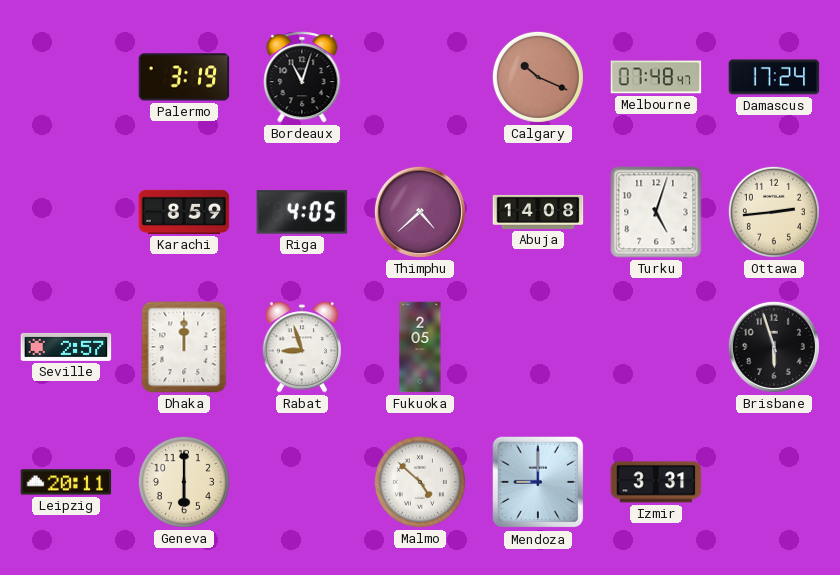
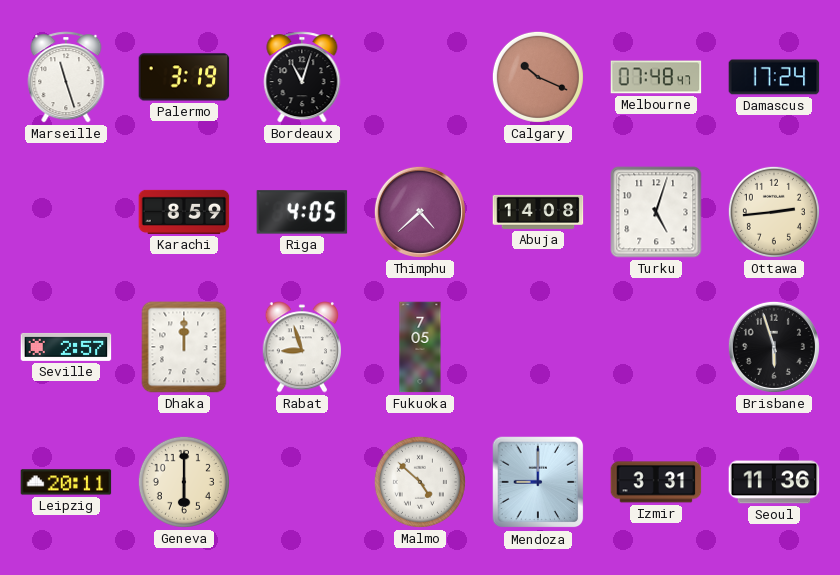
Marseille: none -> 11:27 (66, 77)
Fukuoka: 2:05 -> 7:05 (420, 347)
Seoul: none -> 11:36 (774, 482)
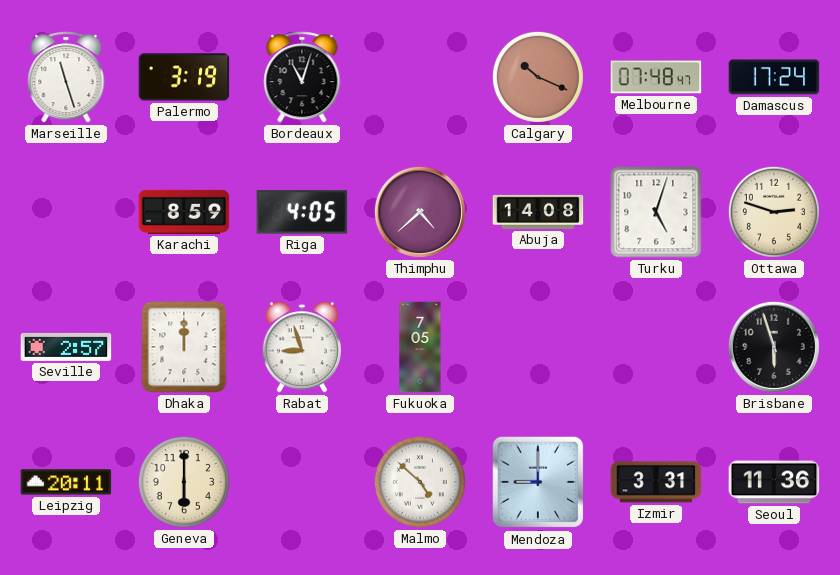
Ottawa: 2:44 -> 2:48 (774, 212)
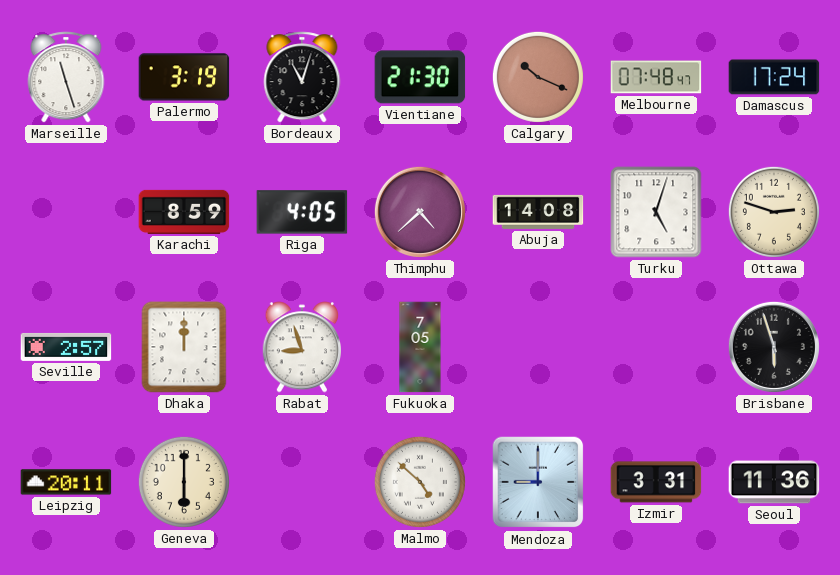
Vientiane: none -> 21:30 (420, 77)
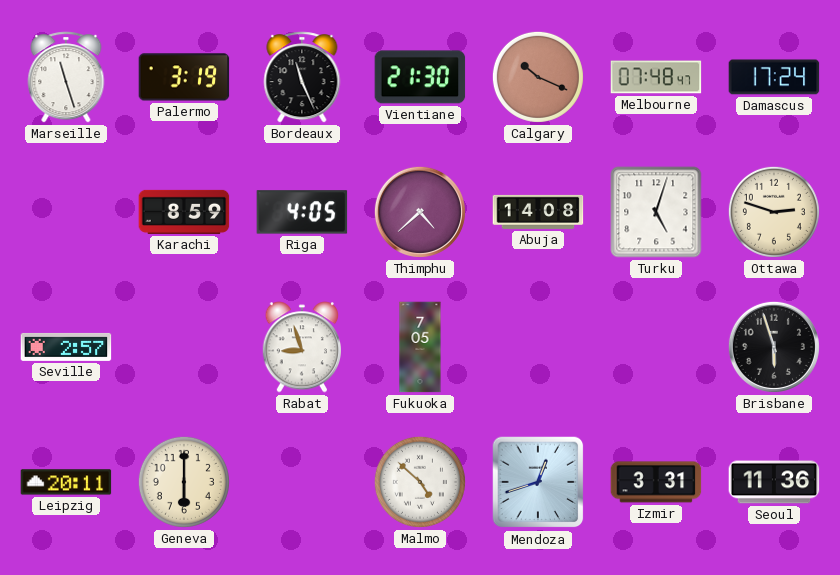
Bordeaux: 11:03 -> 11:26 (302, 77)
Dhaka: 12:00 -> none (184, 347)
Mendoza: 9:00 -> 12:42 (538, 482)
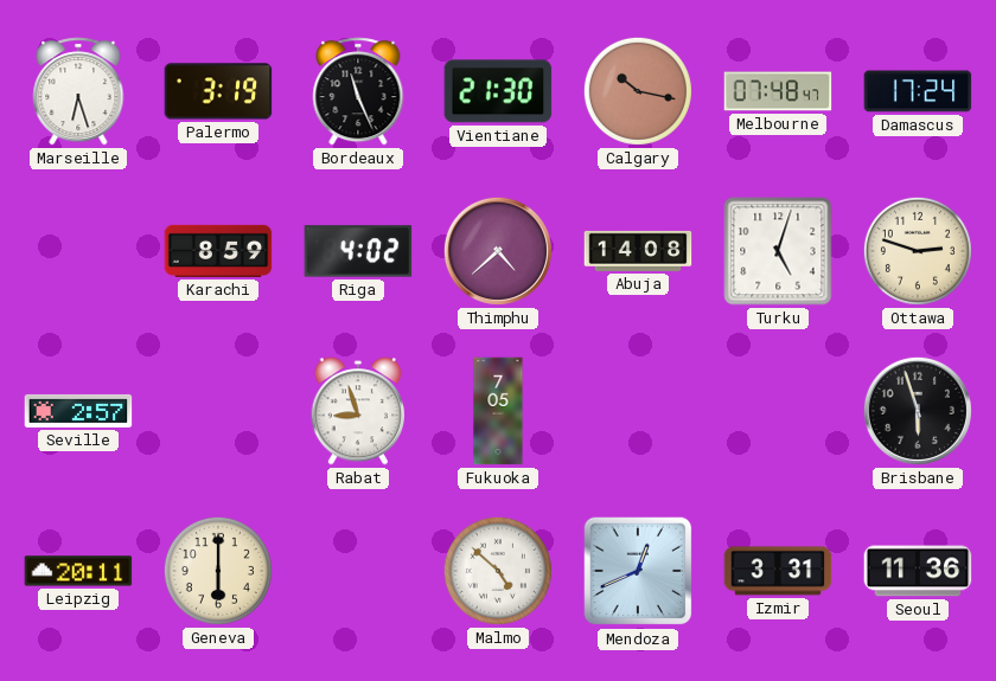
Marseille: 11:27 -> 6:27 (78, 91)
Calgary: 10:19 -> 10:17 (638, 91)
Riga: 4:05 -> 4:02 (358, 251)
Mendoza: 12:42 -> 12:41 (638, 571)
